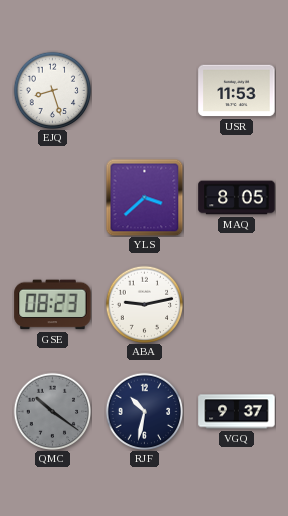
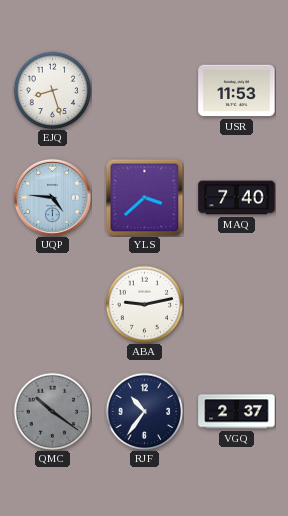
UQP: none -> 4:46 (52, 197)
MAQ: 8:05 -> 7:40 (237, 198)
GSE: 08:23 -> none (53, 305)
RJF: 10:32 -> 10:36 (144, 411)
VGQ: 9:37 -> 2:37 (237, 412)
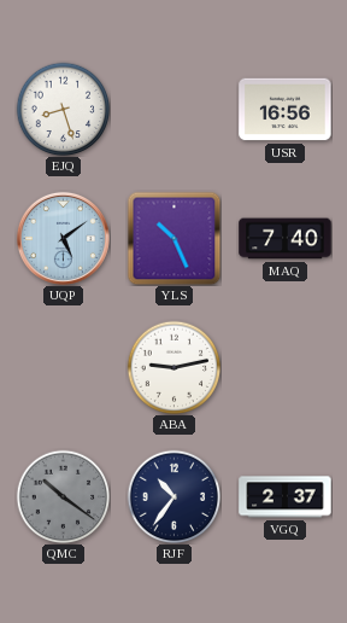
USR: 11:53 -> 16:56 (286, 110)
UQP: 4:46 -> 5:09 (63, 238)
YLS: 3:38 -> 10:26 (173, 238)
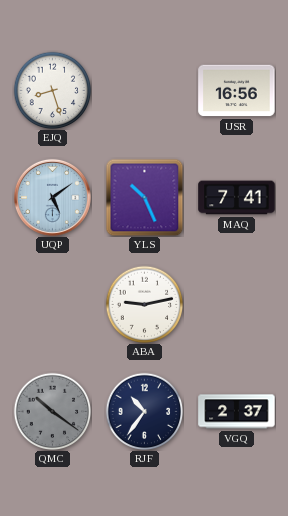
MAQ: 7:40 -> 7:41 (237, 198)
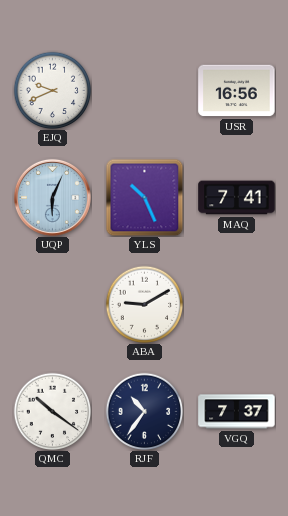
EJQ: 8:27 -> 9:41 (52, 90)
UQP: 5:09 -> 6:04 (52, 197)
ABA: 9:13 -> 9:10 (144, 304)
QMC dial: grey -> white (52, 411)
VGQ: 2:37 -> 7:37 (237, 412)
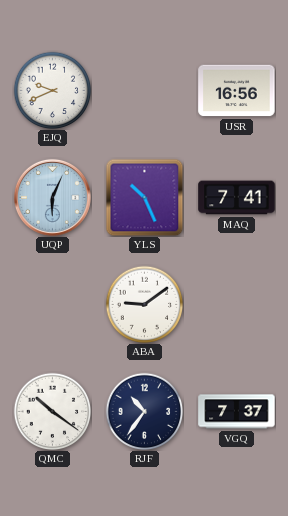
ABA: 9:10 -> 9:09 (144, 304)
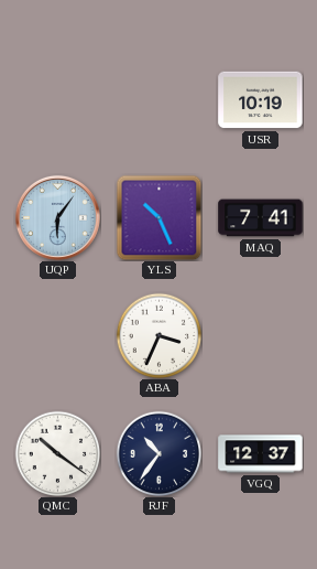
EJQ: 9:41 -> none (52, 90)
USR: 16:56 -> 10:19 (261, 100)
UQP: 6:04 -> 6:06 (57, 217)
ABA: 9:09 -> 3:34 (158, 335)
VGQ: 7:37 -> 12:37 (261, 454)
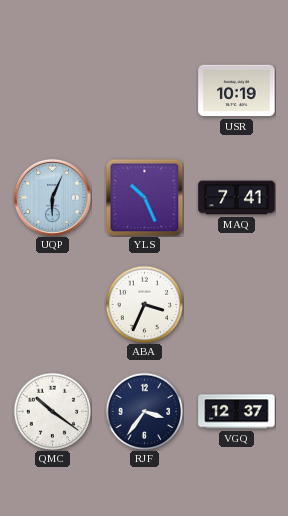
UQP: 6:06 -> 6:04 (52, 197)
RJF: 10:36 -> 3:36 (144, 411)
